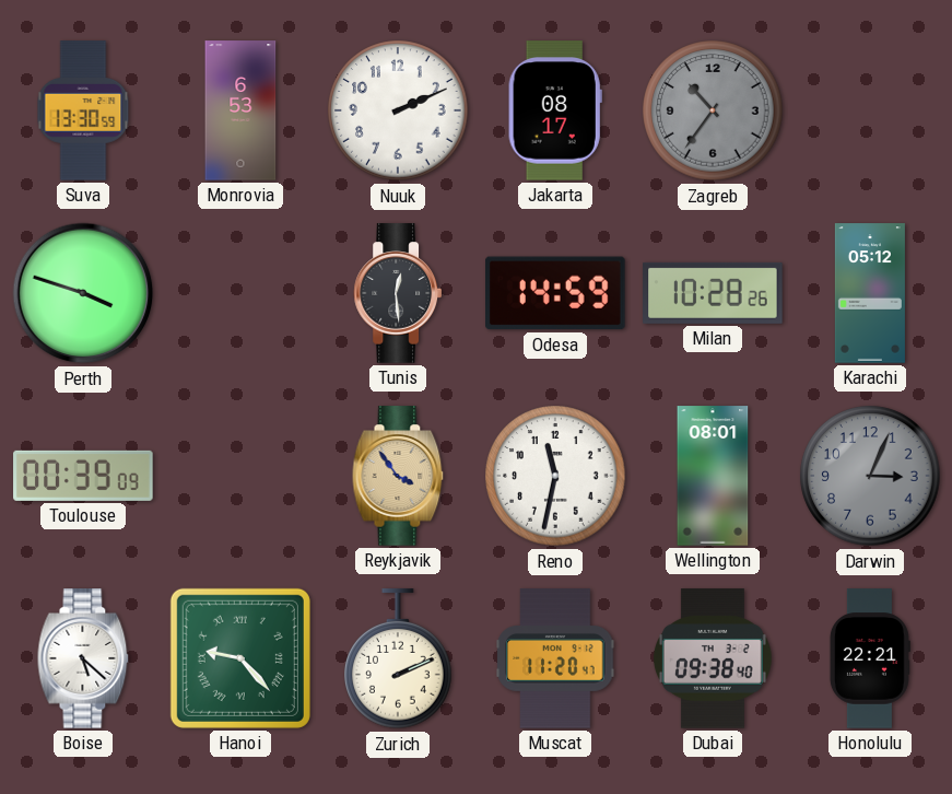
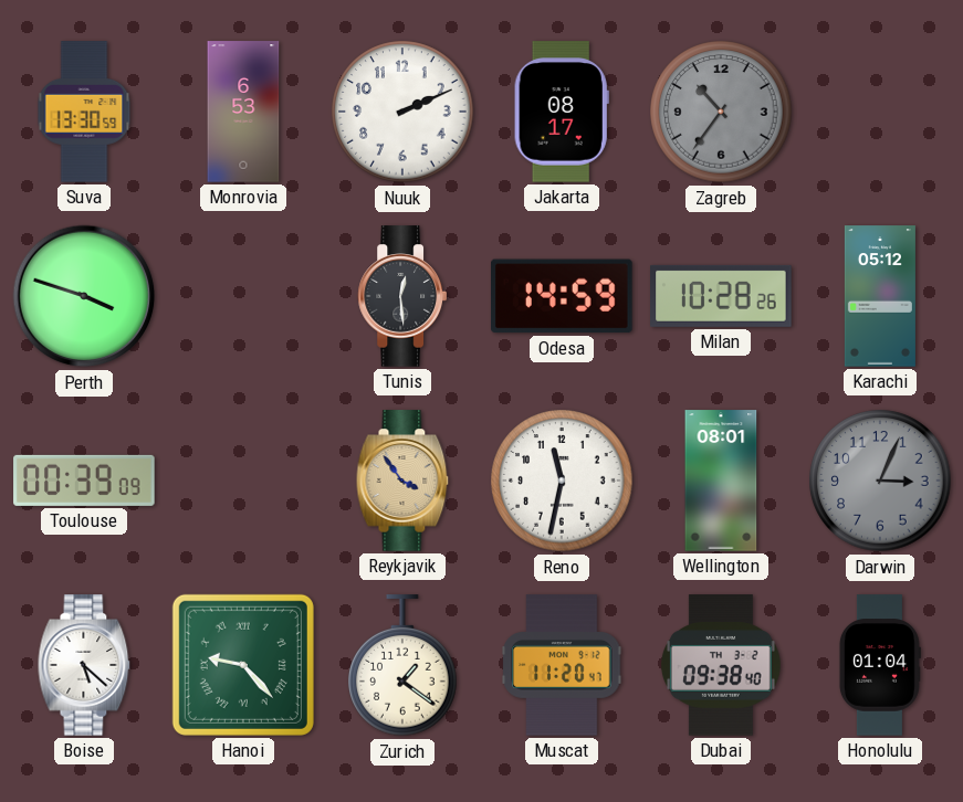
Zurich: 2:11 -> 1:21 (402, 666)
Honolulu: 22:21 -> 01:04 (880, 665)
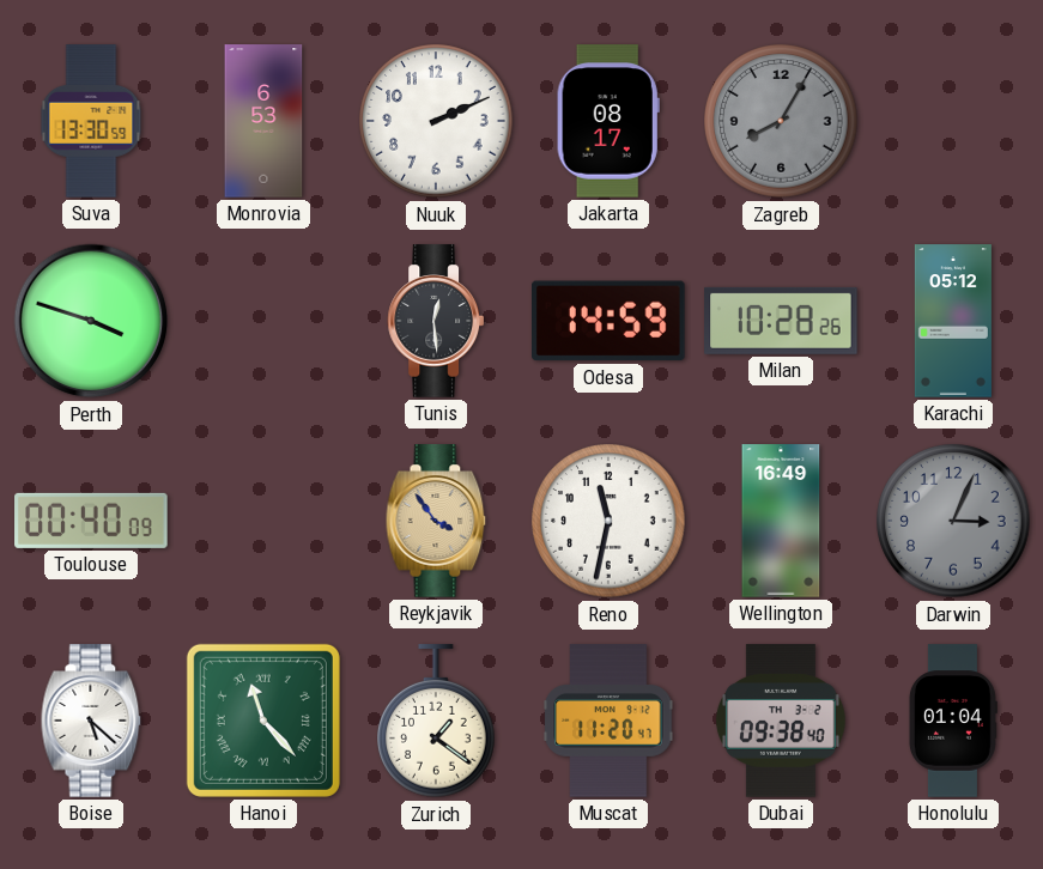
Zagreb: 10:36 -> 8:05 (781, 121)
Toulouse: 00:39 -> 00:40 (91, 521)
Wellington: 08:01 -> 16:49 (781, 521)
Hanoi: 9:23 -> 11:23 (263, 721)
